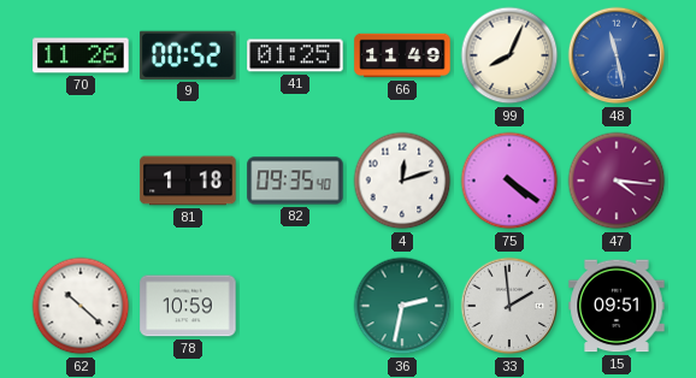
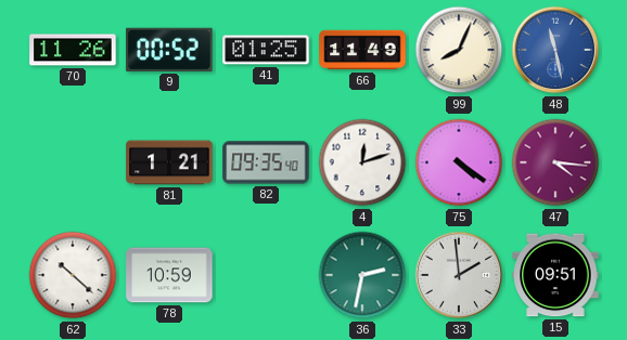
81: 1:18 -> 1:21 (169, 162)
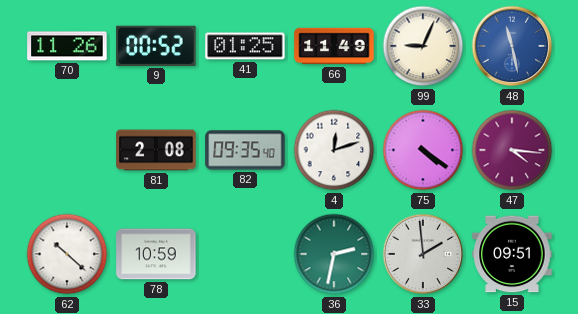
99: 8:04 -> 9:04 (423, 46)
81: 1:21 -> 2:08 (156, 150)
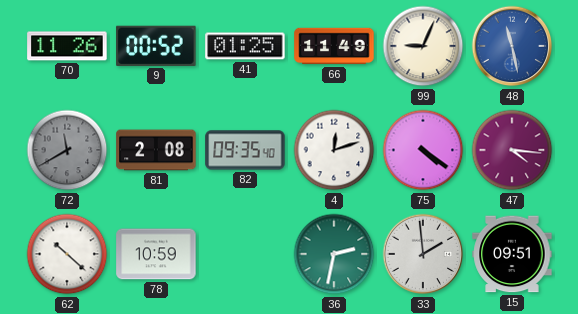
72: none -> 11:40 (67, 150)
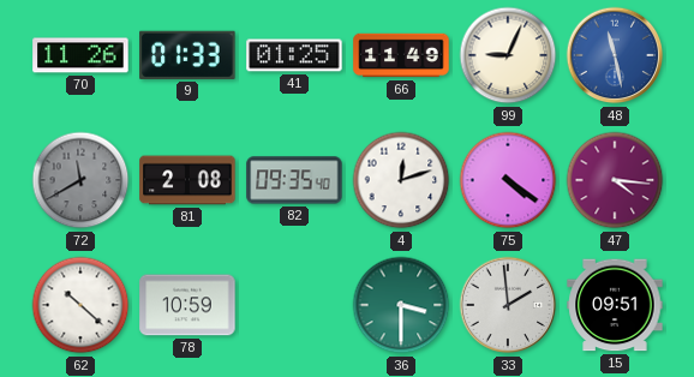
9: 00:52 -> 01:33 (187, 55)
36: 2:32 -> 3:30 (401, 305)
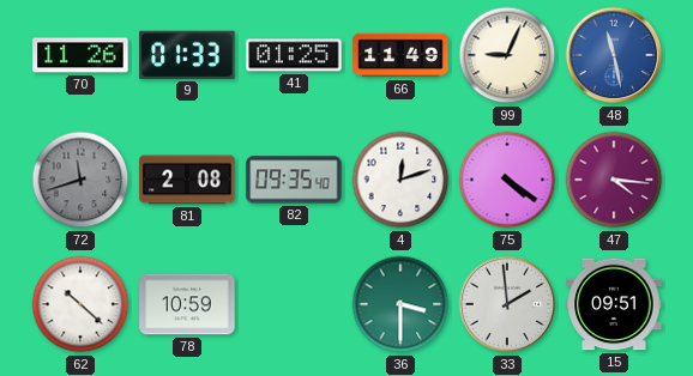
72: 11:40 -> 11:42 (80, 180)
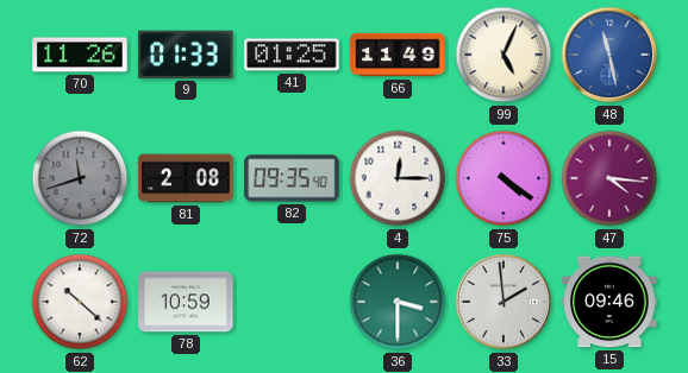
99: 9:04 -> 5:04 (504, 55)
4: 12:12 -> 12:15 (398, 178)
15: 09:51 -> 09:46 (609, 302)
